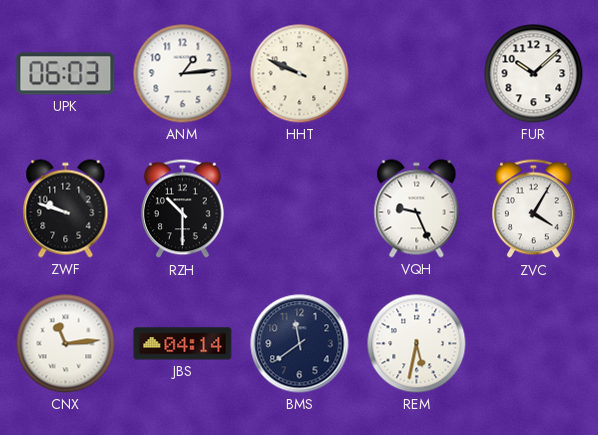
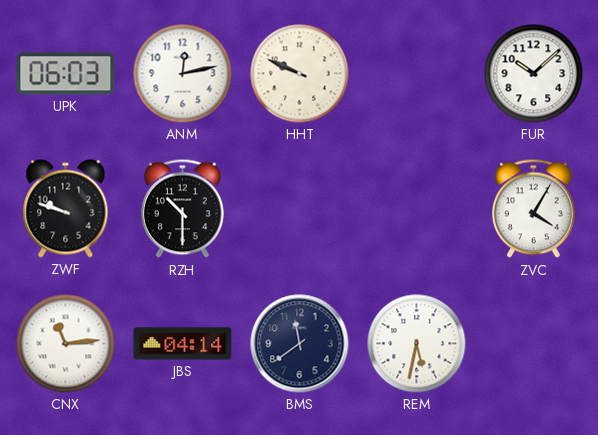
ANM: 1:14 -> 12:13 (183, 74)
VQH: 9:26 -> none (417, 209)
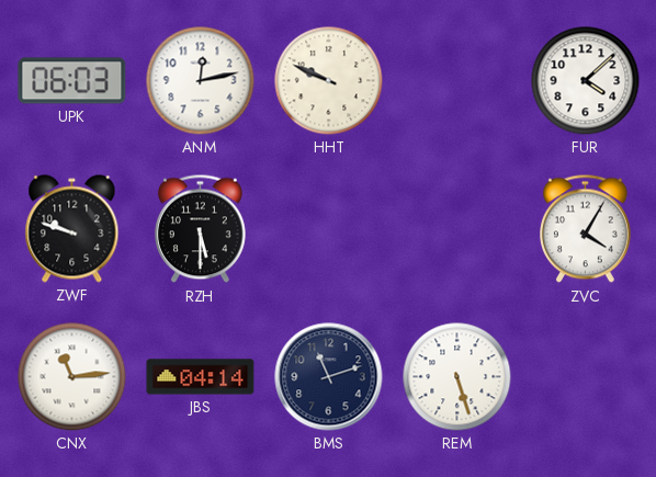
FUR: 10:08 -> 4:08 (586, 81)
RZH: 10:30 -> 5:30 (201, 229)
BMS: 11:39 -> 11:12 (329, 377)
REM: 5:32 -> 5:27 (457, 377)
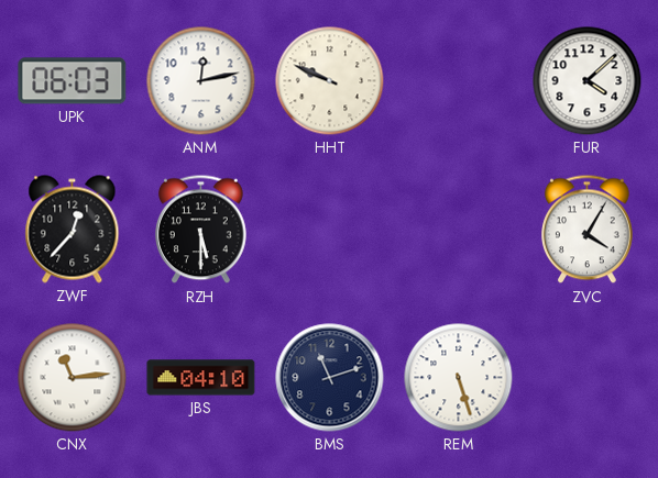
ZWF: 9:48 -> 12:37 (73, 230)
JBS: 04:14 -> 04:10 (201, 378)
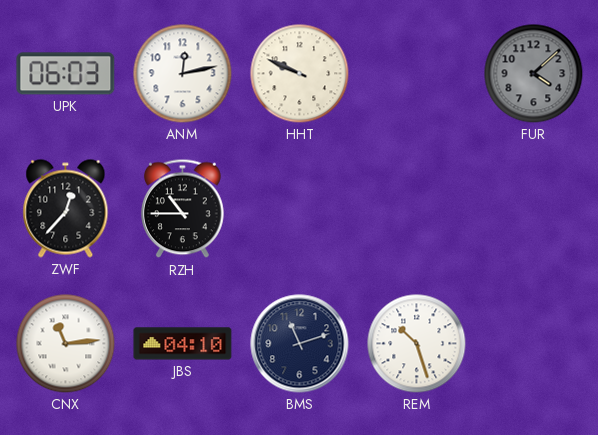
FUR dial: white -> grey (534, 74)
RZH: 5:30 -> 10:45 (183, 209)
ZVC: 4:05 -> none (588, 230)
REM: 5:27 -> 10:27 (417, 344)
